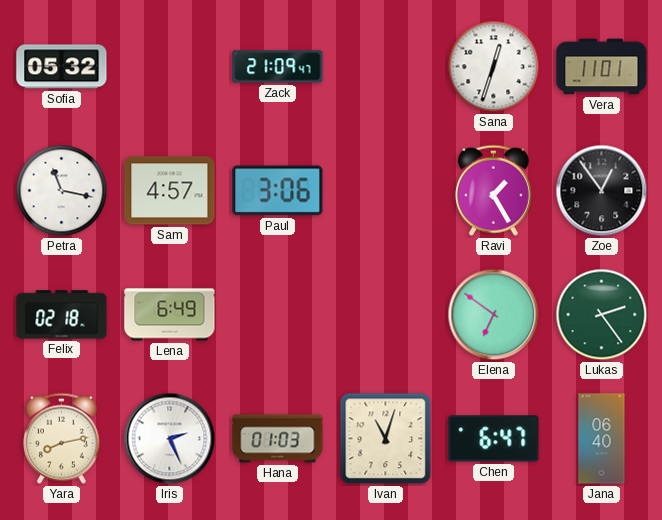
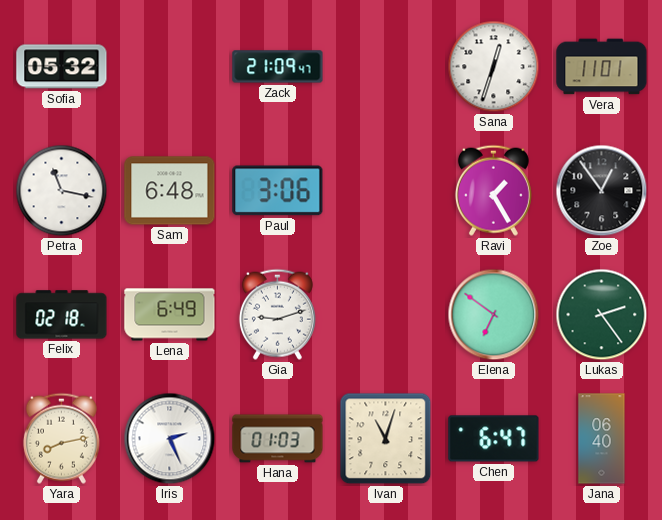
Sam: 4:57 -> 6:48 (170, 191)
Gia: none -> 9:12 (277, 314)
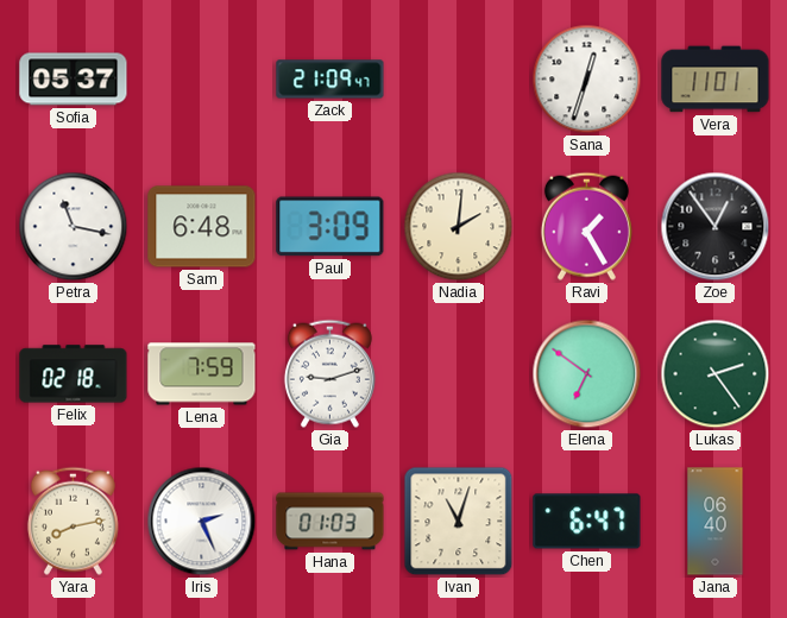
Sofia: 05:32 -> 05:37 (74, 80)
Paul: 3:06 -> 3:09 (330, 227)
Nadia: none -> 2:01 (459, 227)
Lena: 6:49 -> 7:59 (202, 374)
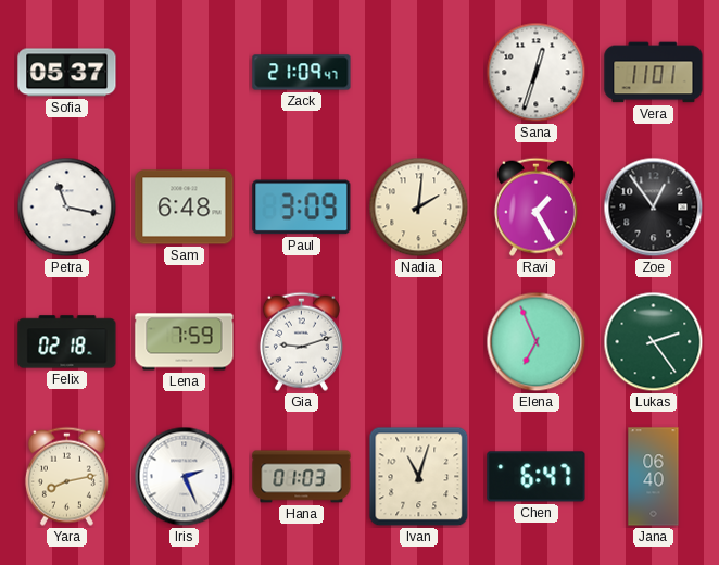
Elena: 6:51 -> 6:56 (537, 342)
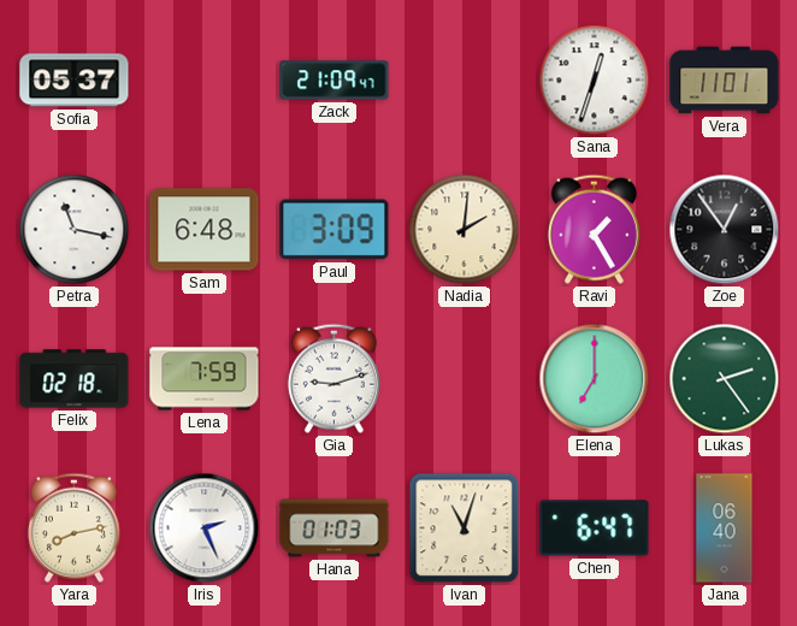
Elena: 6:56 -> 7:00 (595, 379)
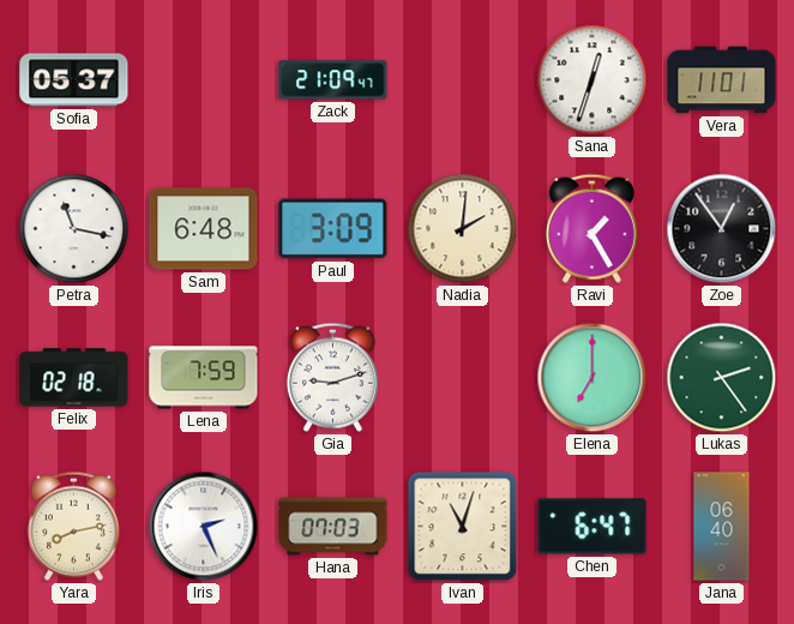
Hana: 01:03 -> 07:03 (333, 527)
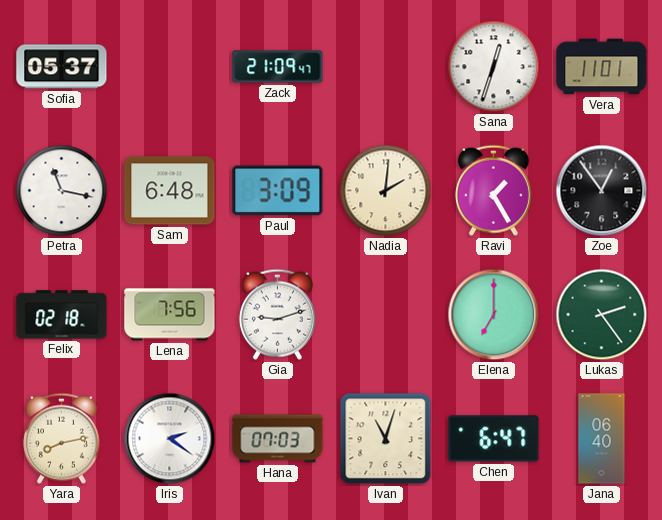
Lena: 7:59 -> 7:56 (170, 315)
Iris: 2:26 -> 2:21 (170, 439)
